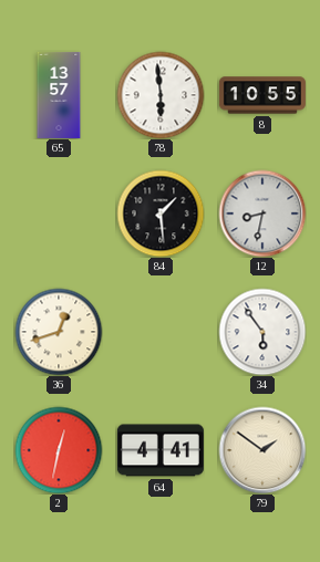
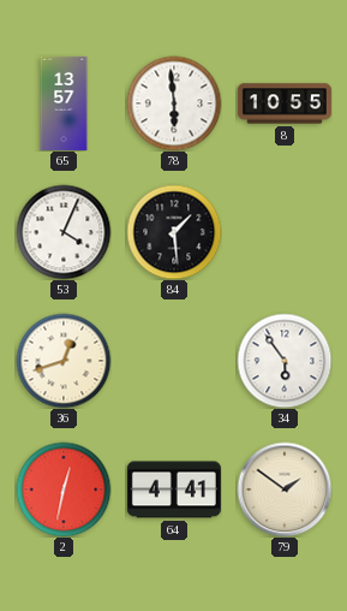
53: none -> 4:04 (64, 232)
12: 8:32 -> none (262, 214)
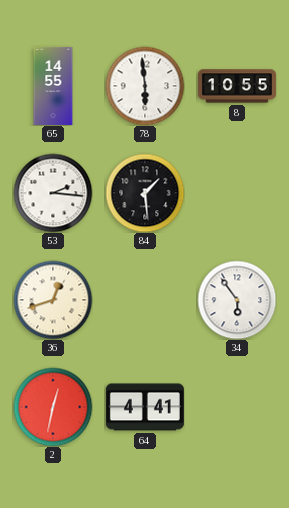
65: 13:57 -> 14:55 (53, 86)
53: 4:04 -> 2:16 (53, 193)
79: 1:51 -> none (285, 490)
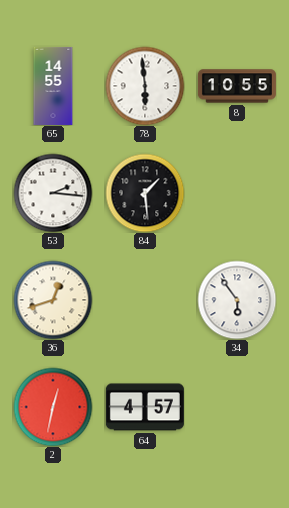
64: 4:41 -> 4:57 (145, 407)
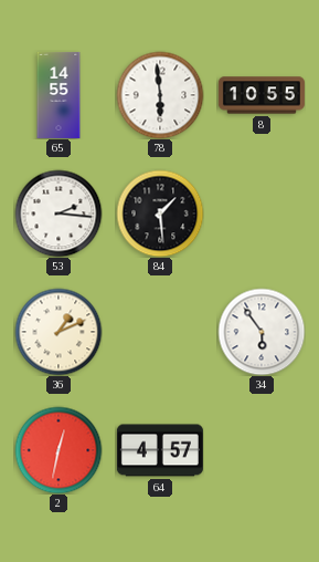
36: 12:42 -> 1:11 (59, 332)
